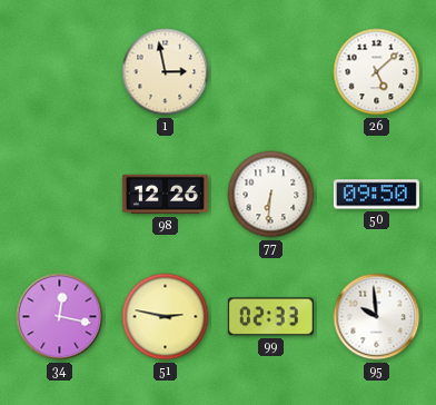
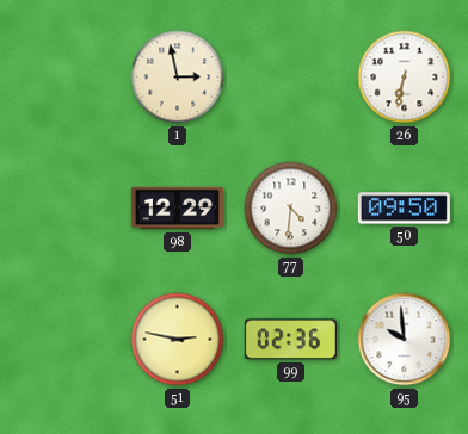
26: 5:08 -> 6:32 (405, 77)
98: 12:26 -> 12:29 (177, 209)
77: 6:31 -> 4:31 (291, 209)
34: 12:17 -> none (60, 317)
99: 02:33 -> 02:36 (290, 340)
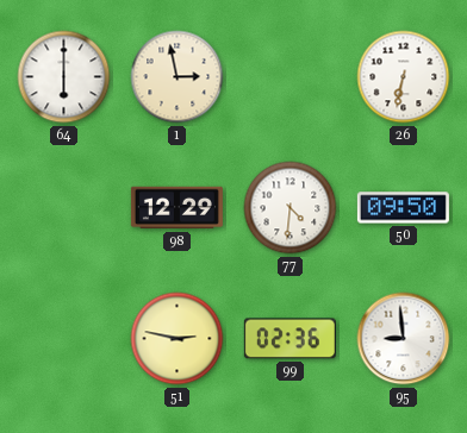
64: none -> 6:00 (64, 77)
95: 9:59 -> 8:59 (404, 339)
